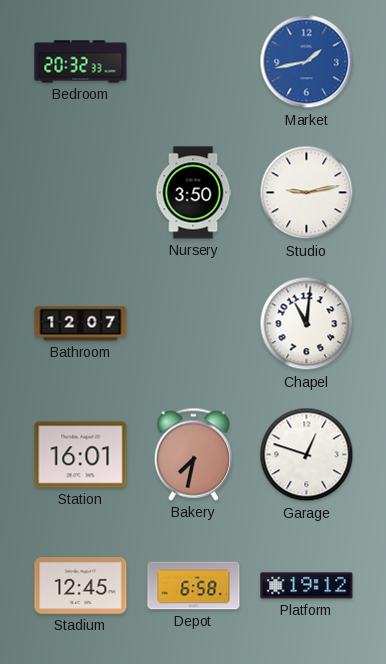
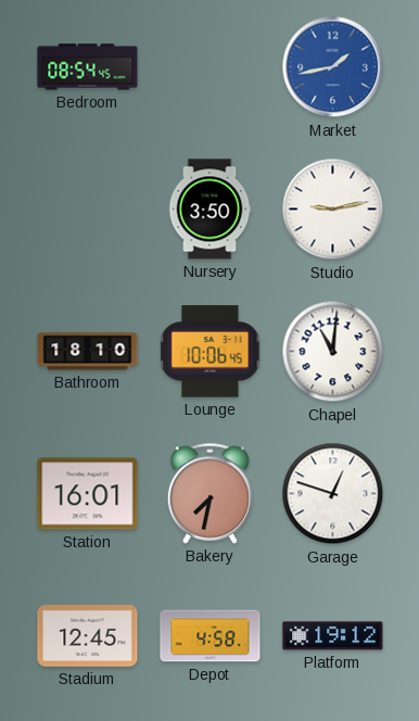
Bedroom: 20:32 -> 08:54 (88, 67)
Bathroom: 12:07 -> 18:10 (88, 352)
Lounge: none -> 10:06 (211, 352)
Depot: 6:58 -> 4:58 (211, 636)
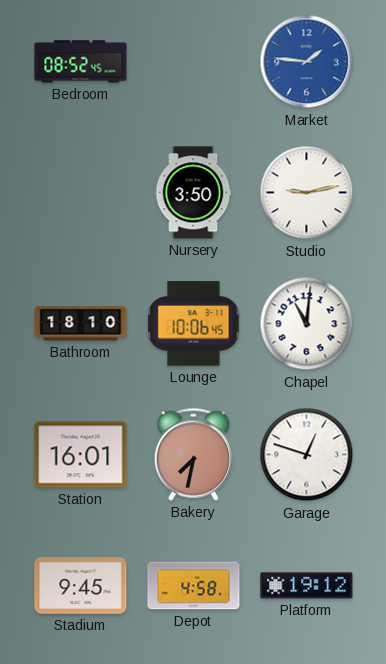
Bedroom: 08:54 -> 08:52 (81, 62)
Market: 1:43 -> 1:46 (307, 62)
Stadium: 12:45 -> 9:45 (81, 586)
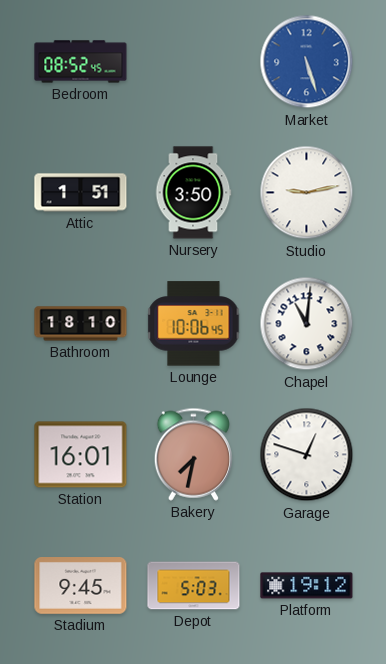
Market: 1:46 -> 5:27 (307, 62)
Attic: none -> 1:51 (81, 193)
Depot: 4:58 -> 5:03 (194, 586)
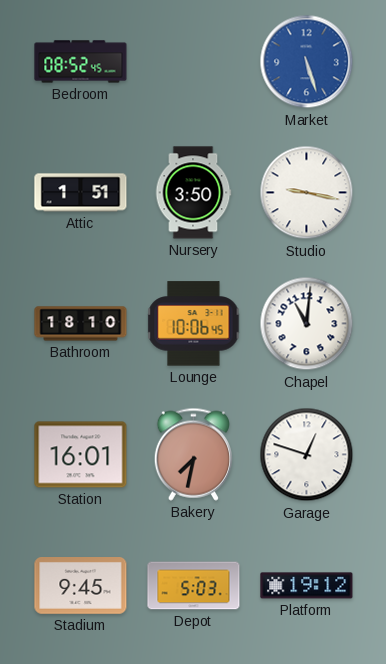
Studio: 9:13 -> 9:17 (307, 193)
